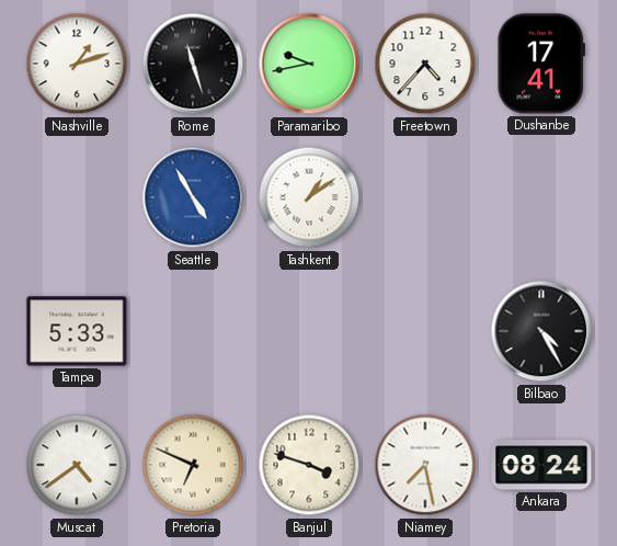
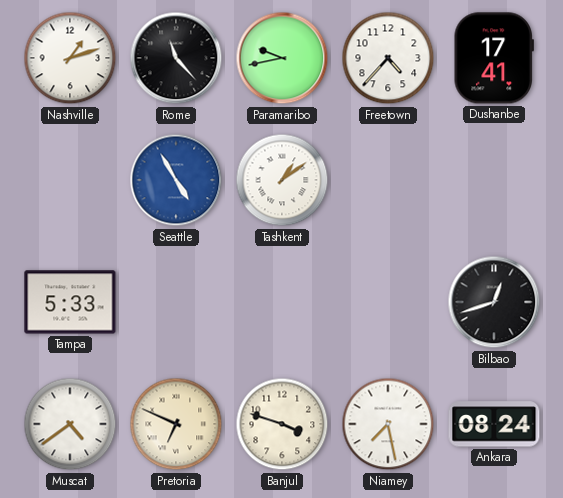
Rome: 11:27 -> 11:23 (176, 58)
Bilbao: 4:25 -> 12:42 (494, 302)
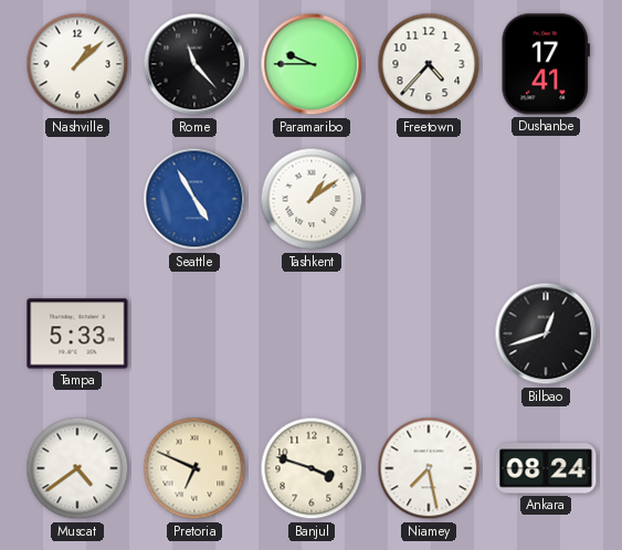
Nashville: 1:12 -> 1:08 (77, 64)
Paramaribo: 9:43 -> 9:45 (312, 64)
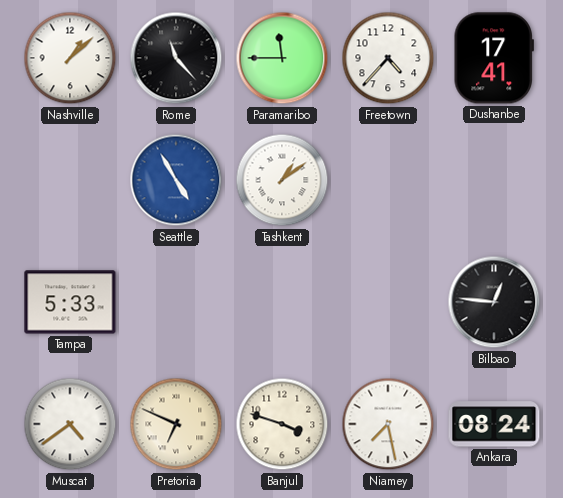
Paramaribo: 9:45 -> 11:45 (282, 58)
Bilbao: 12:42 -> 12:46 (494, 302)
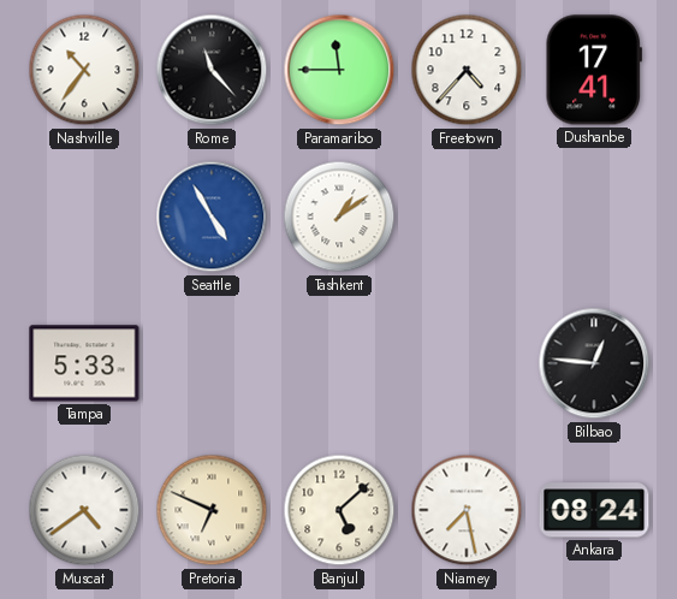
Nashville: 1:08 -> 10:36 (84, 70)
Banjul: 3:48 -> 5:08 (339, 510)
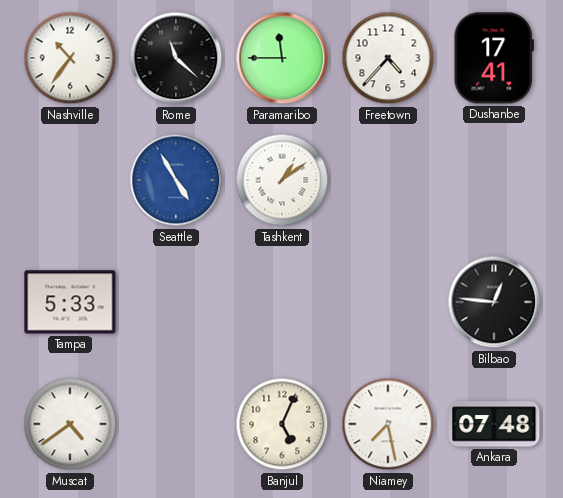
Rome: 11:23 -> 11:22 (176, 58)
Pretoria: 6:49 -> none (212, 510)
Banjul: 5:08 -> 5:04 (282, 424)
Ankara: 08:24 -> 07:48 (494, 424)
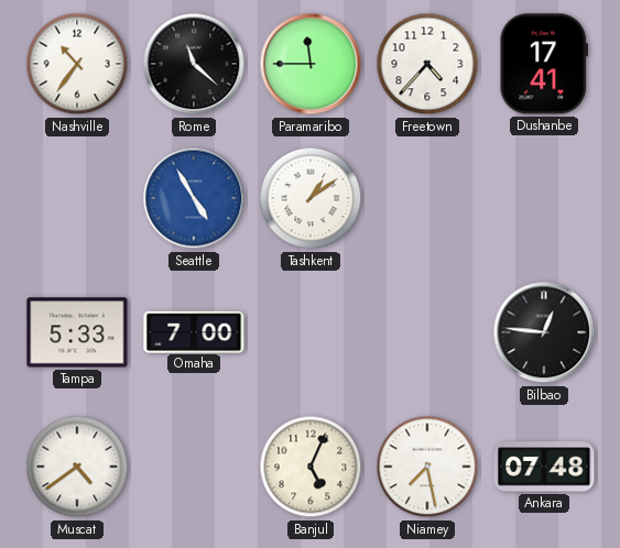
Omaha: none -> 7:00 (194, 331)
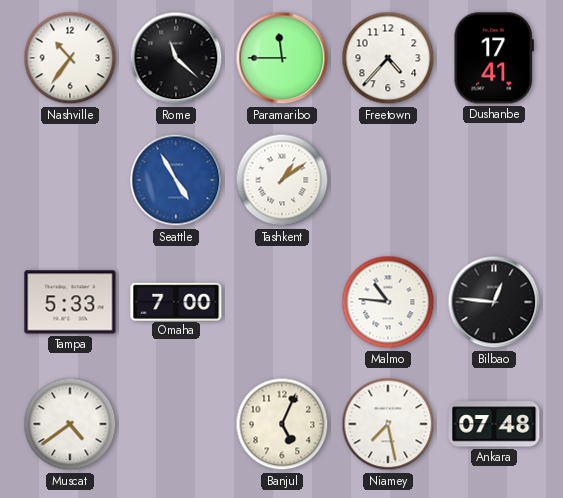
Malmo: none -> 10:46 (388, 302)
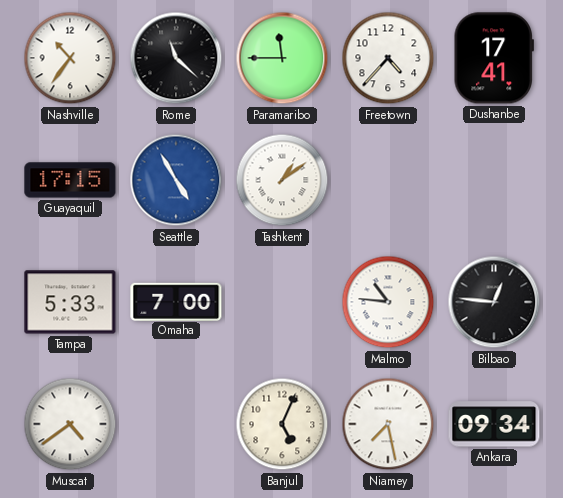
Guayaquil: none -> 17:15 (70, 180)
Ankara: 07:48 -> 09:34 (494, 424)
